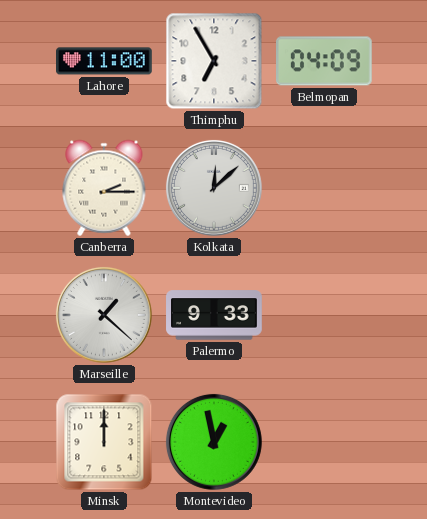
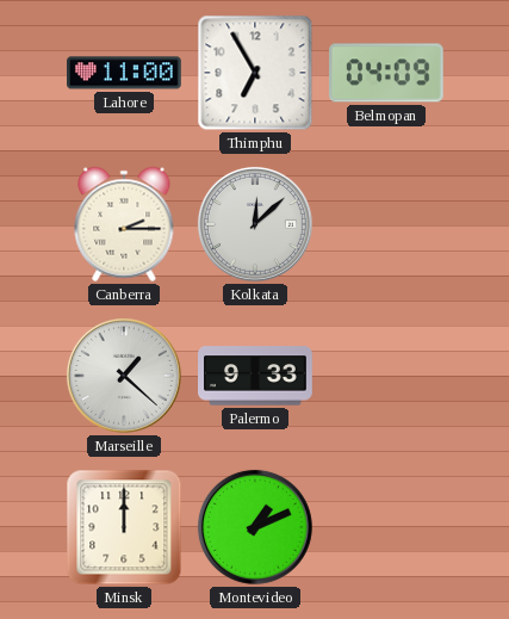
Montevideo: 12:58 -> 1:11 (255, 527)
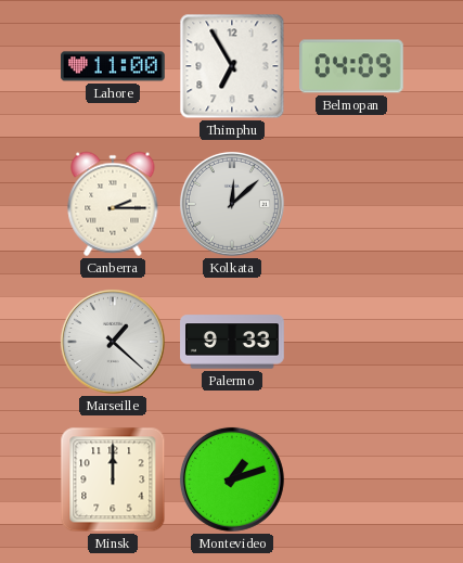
Montevideo: 1:11 -> 1:12 (232, 479)
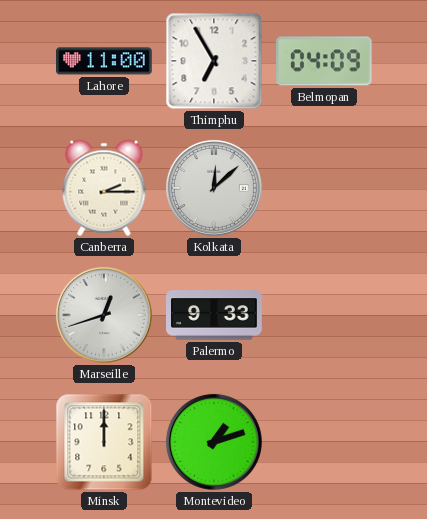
Marseille: 1:22 -> 12:42 (104, 315)
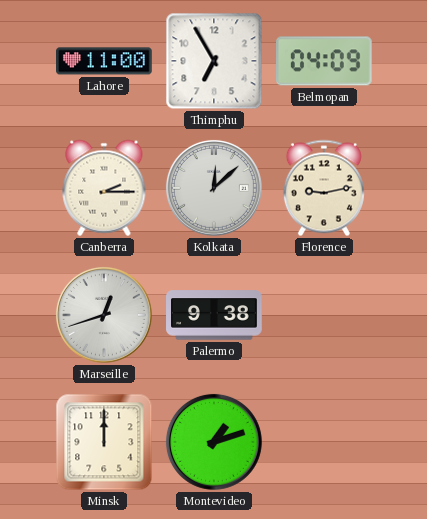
Florence: none -> 9:13 (324, 188)
Palermo: 9:33 -> 9:38 (214, 315)
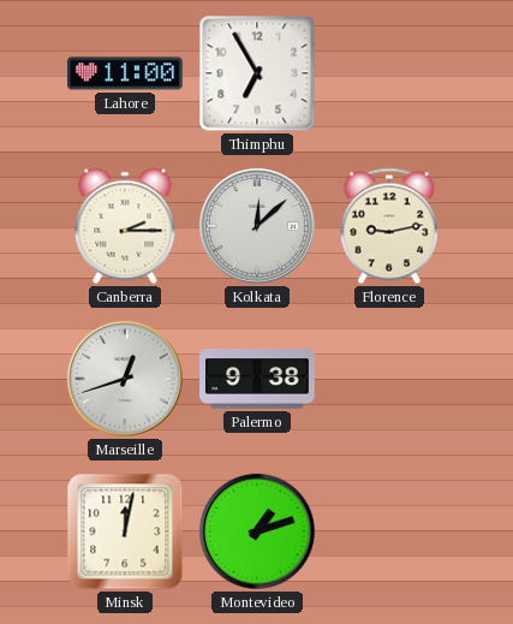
Belmopan: 04:09 -> none (325, 61)
Minsk: 12:00 -> 12:02 (125, 531)
